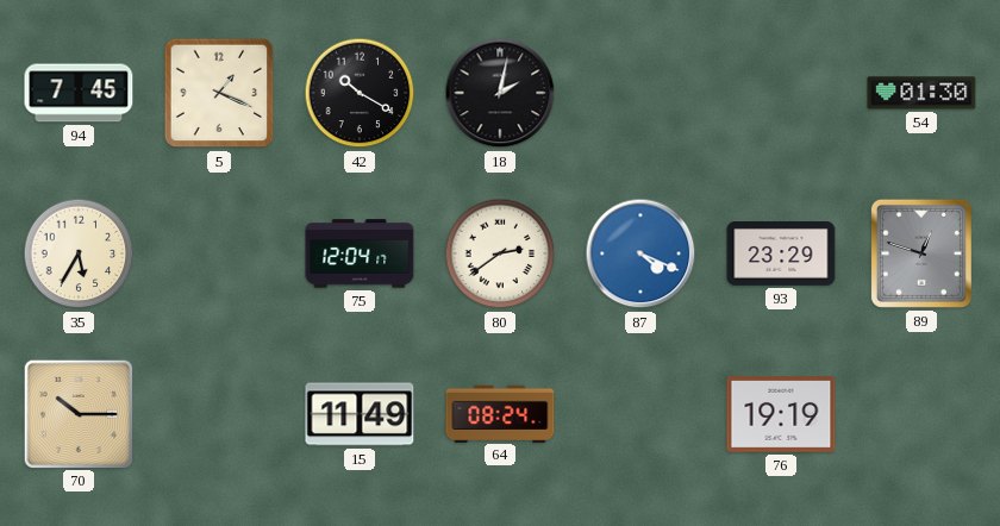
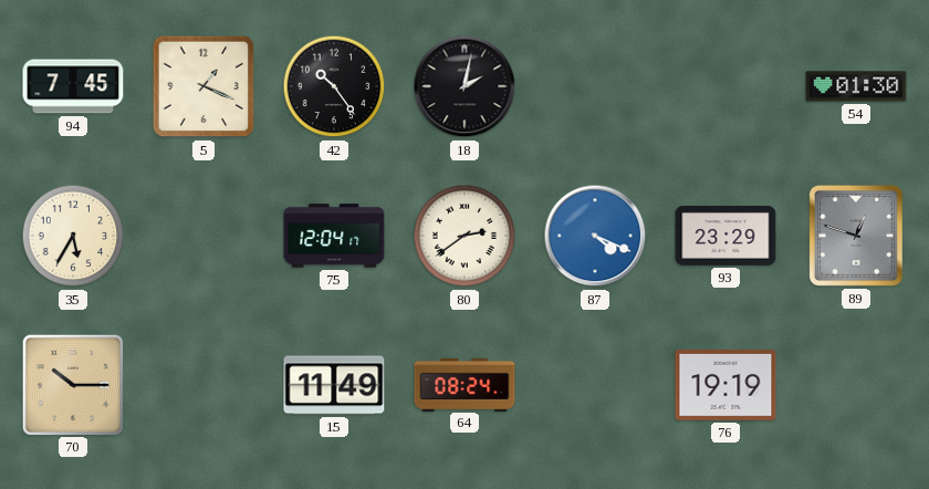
42: 10:20 -> 10:24 (334, 86)
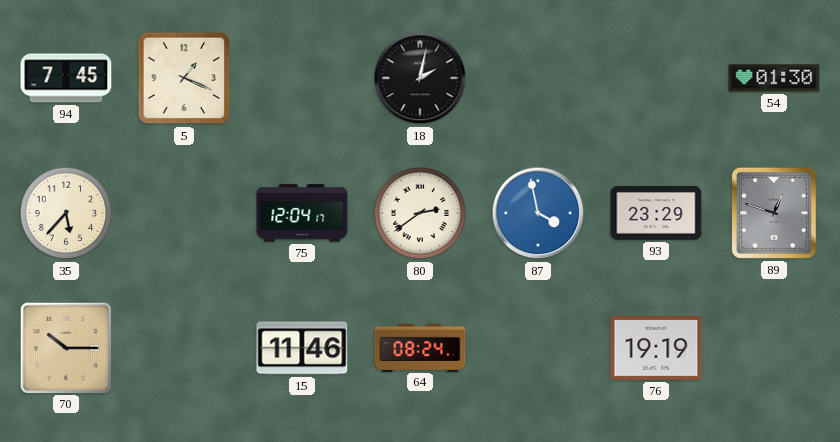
42: 10:24 -> none (334, 86)
35: 5:35 -> 5:37 (66, 213)
87: 4:19 -> 3:58 (538, 213)
15: 11:49 -> 11:46 (302, 348)
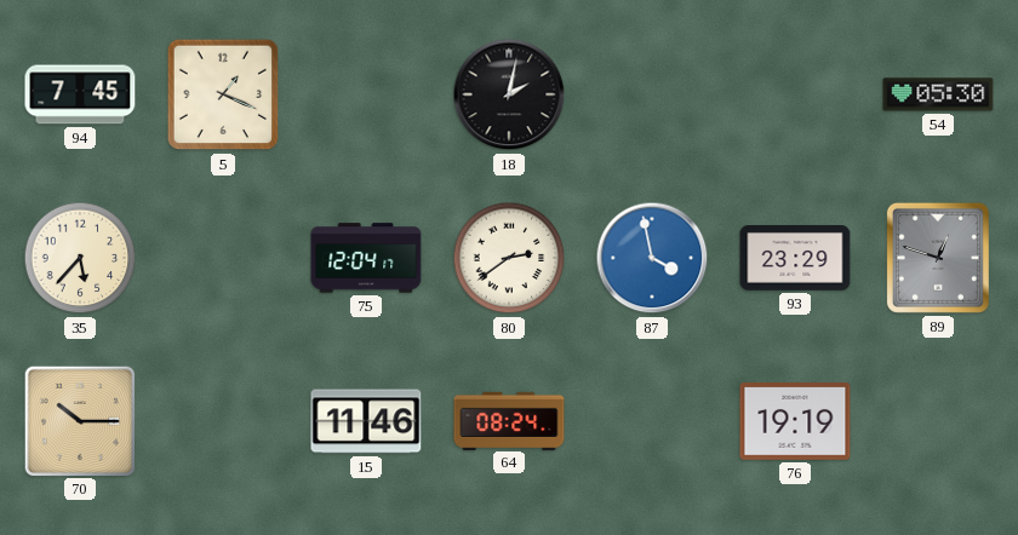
54: 01:30 -> 05:30 (938, 94)
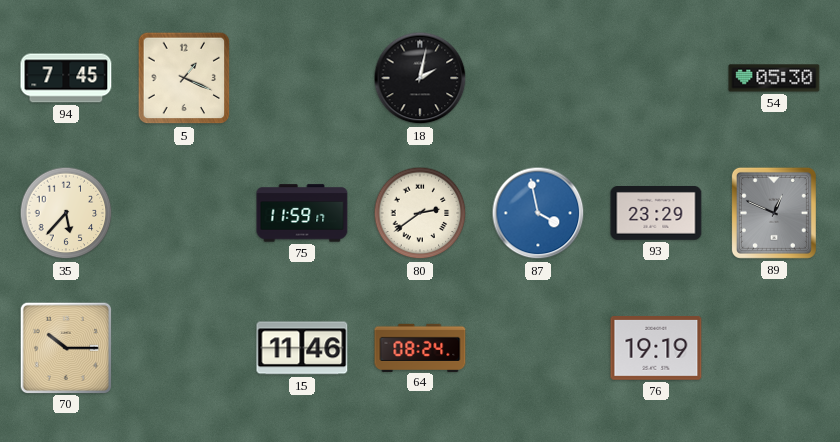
75: 12:04 -> 11:59 (302, 213)
89: 12:48 -> 12:49 (774, 213)
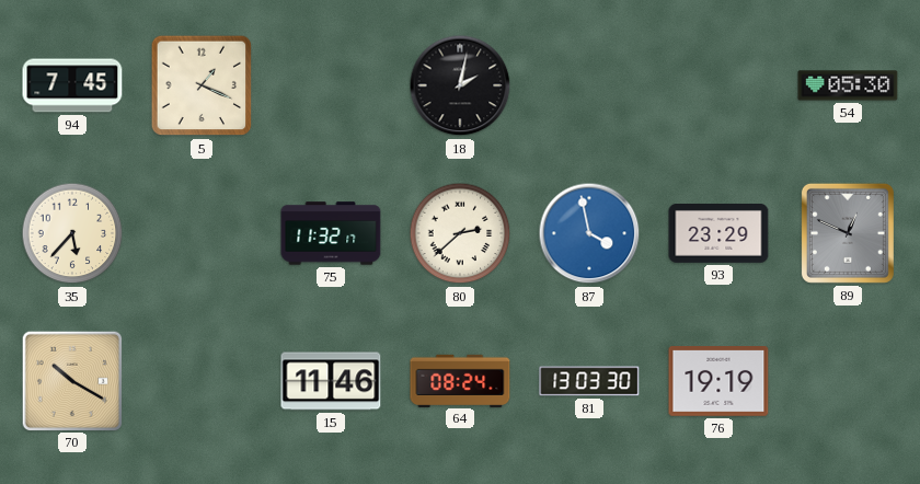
75: 11:59 -> 11:32 (331, 233)
80: 2:39 -> 2:38 (460, 233)
70: 10:15 -> 10:20 (71, 380)
81: none -> 13:03 (589, 381)
